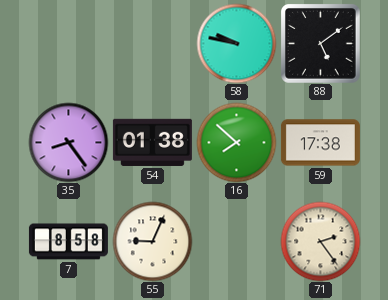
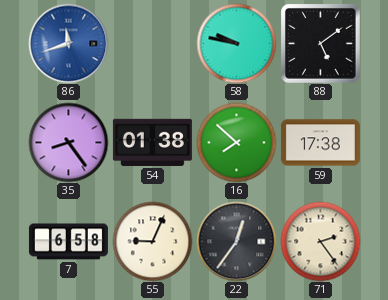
86: none -> 11:42 (68, 43)
7: 8:58 -> 6:58 (68, 242)
22: none -> 12:36 (236, 241)
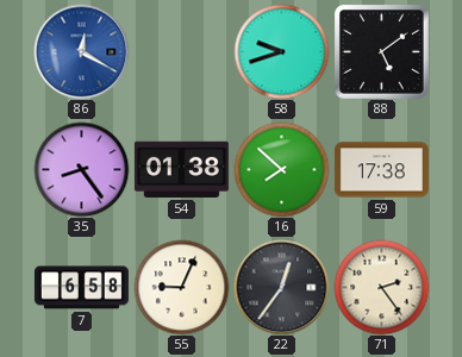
86: 11:42 -> 12:20 (81, 51)
58: 9:47 -> 9:42 (281, 51)
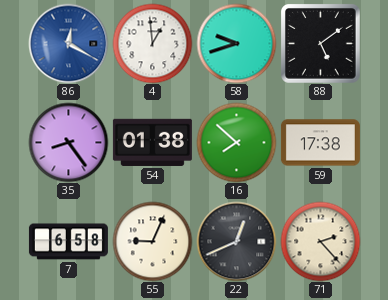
4: none -> 12:59 (152, 43)
22: 12:36 -> 12:41 (236, 241)
71: 2:24 -> 2:23 (320, 241)
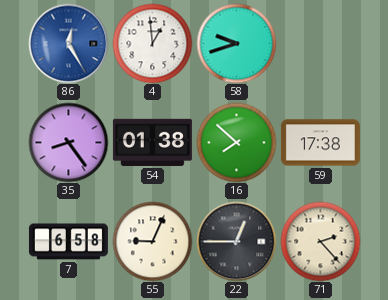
86: 12:20 -> 12:25 (68, 43)
88: 5:09 -> none (321, 44)
22: 12:41 -> 12:45 (236, 241)
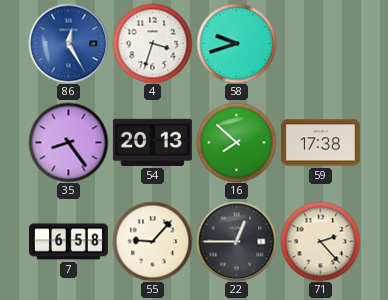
4: 12:59 -> 3:33 (152, 43)
54: 01:38 -> 20:13 (152, 142)
55: 9:04 -> 9:07 (152, 241)
